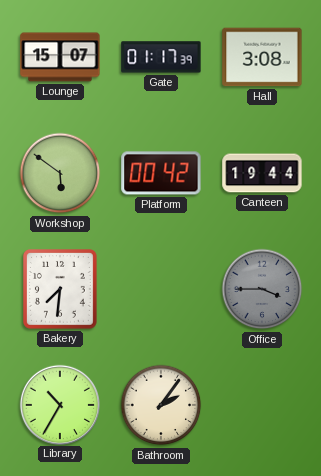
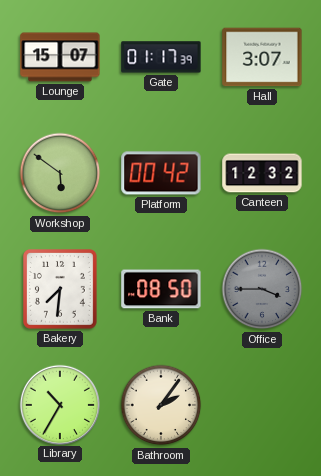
Hall: 3:08 -> 3:07 (262, 57)
Canteen: 19:44 -> 12:32 (262, 173)
Bank: none -> 08:50 (161, 289)
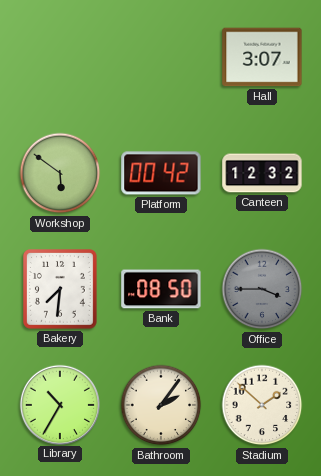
Lounge: 15:07 -> none (60, 57)
Gate: 01:17 -> none (161, 57)
Stadium: none -> 1:52 (262, 405)
